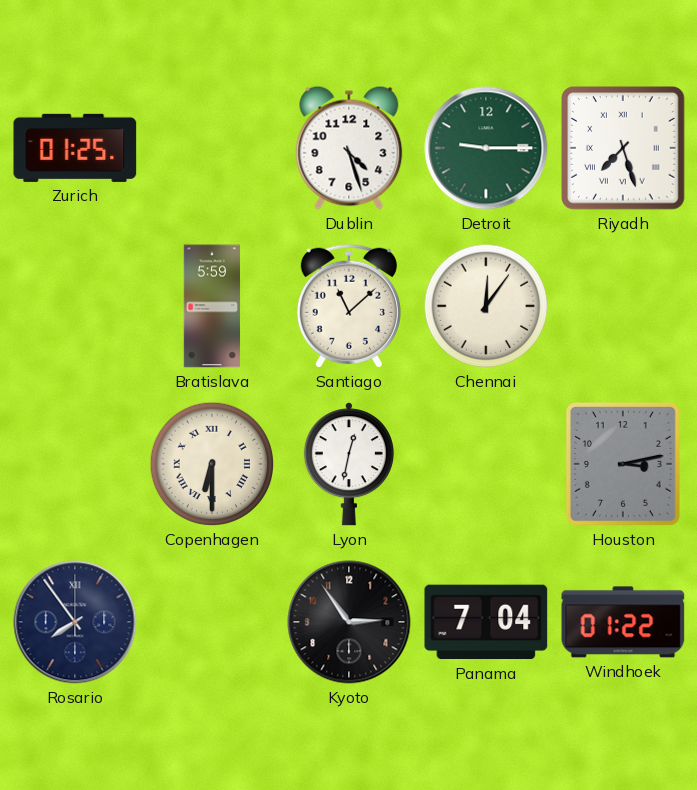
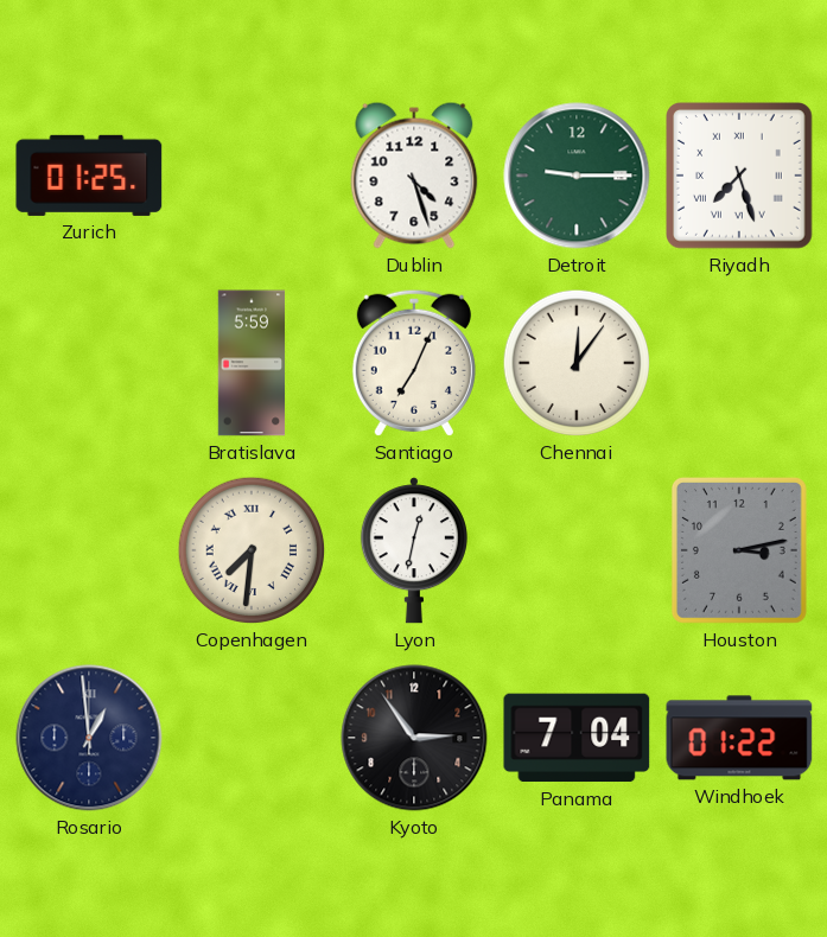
Santiago: 11:08 -> 7:04 (414, 363)
Copenhagen: 6:30 -> 7:31 (252, 550)
Rosario: 7:54 -> 12:59 (89, 738)
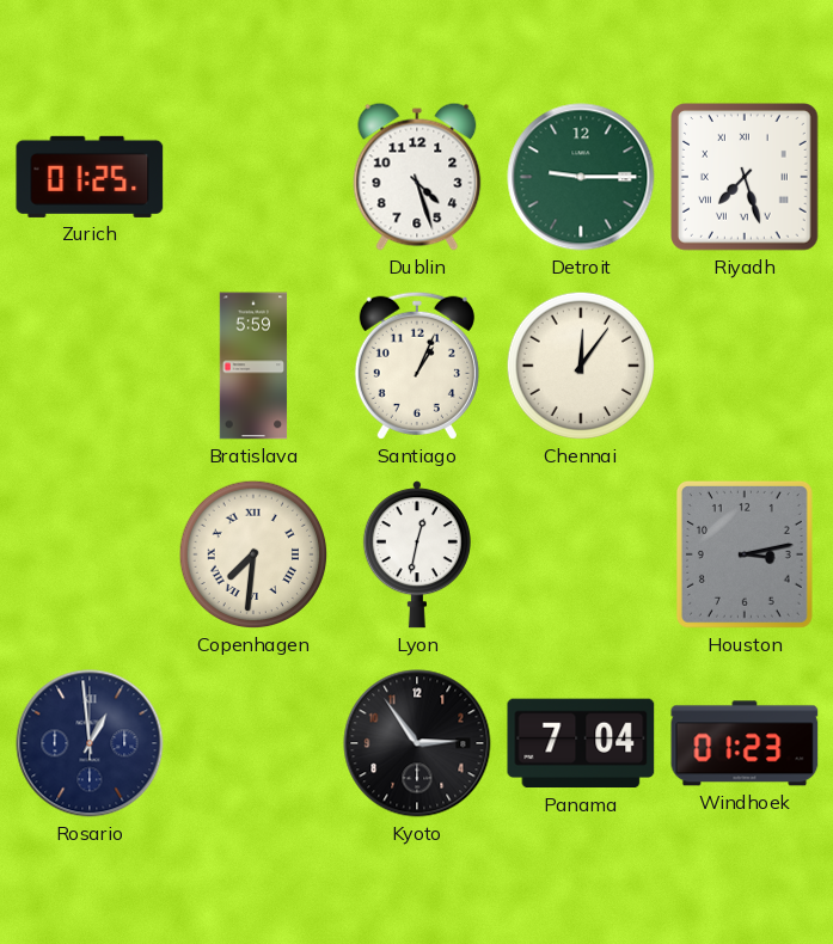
Santiago: 7:04 -> 1:04 (417, 366)
Windhoek: 01:22 -> 01:23 (745, 743)
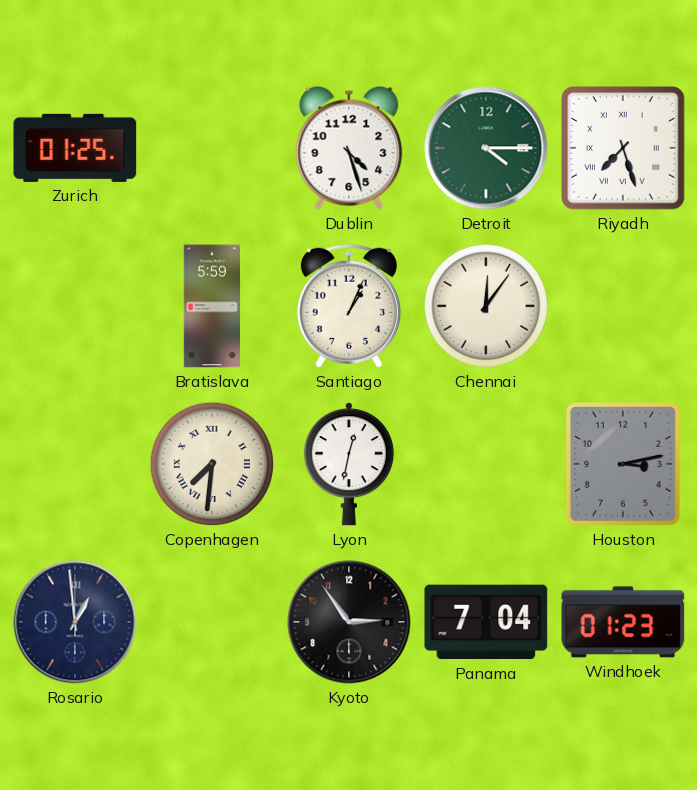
Detroit: 9:15 -> 4:15 (486, 148)
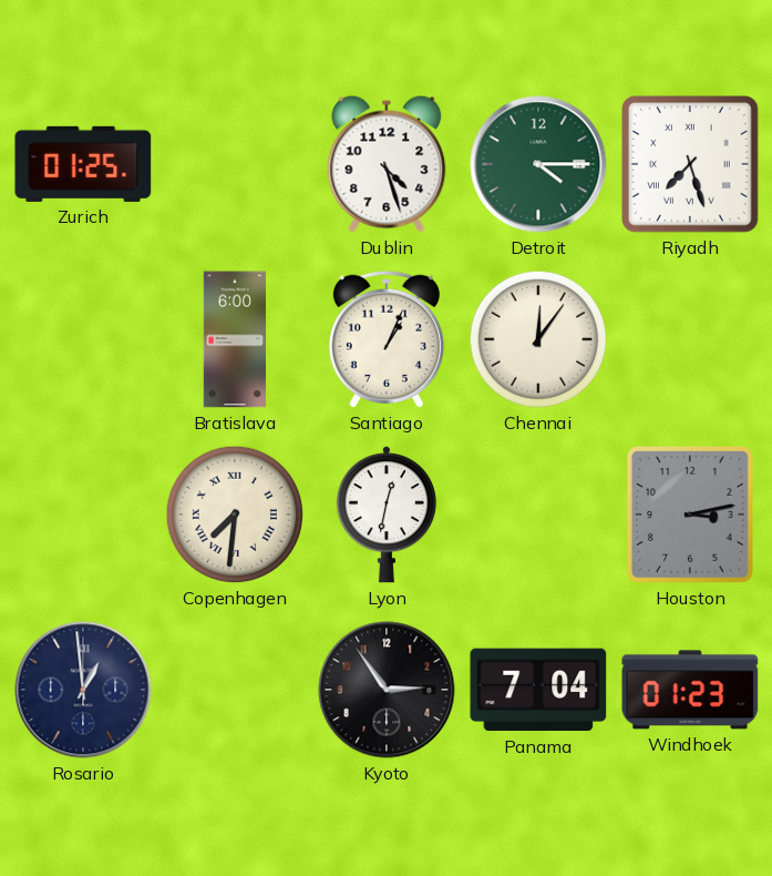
Bratislava: 5:59 -> 6:00 (235, 339)
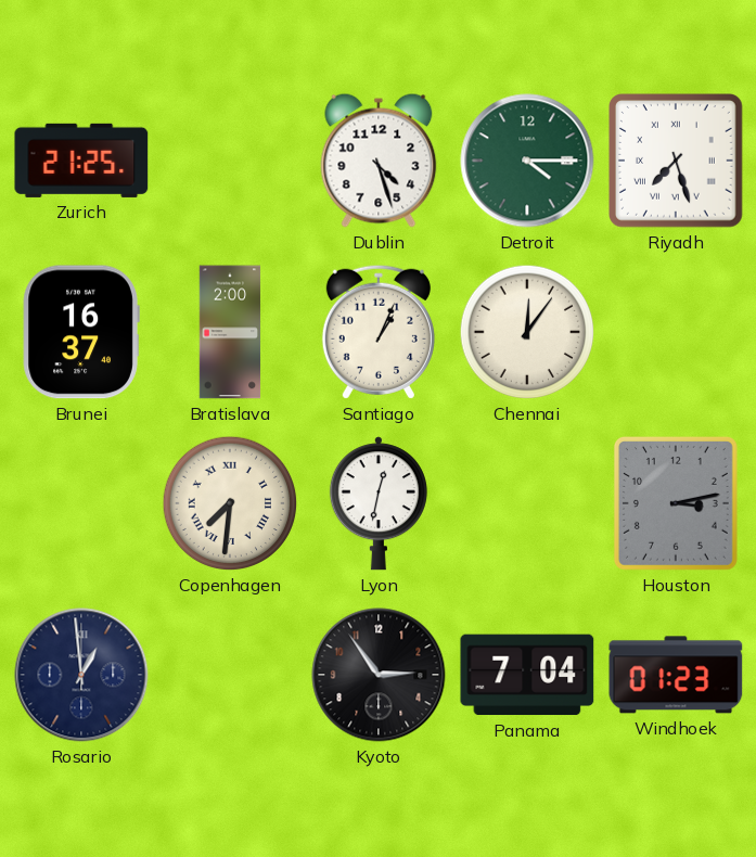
Zurich: 01:25 -> 21:25 (81, 161)
Brunei: none -> 16:37 (81, 332)
Bratislava: 6:00 -> 2:00 (230, 332)
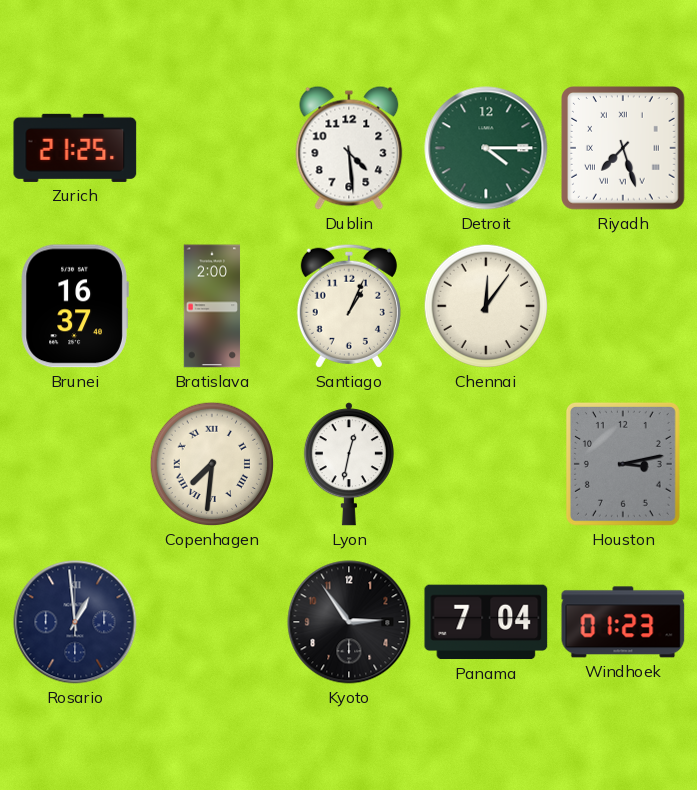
Dublin: 4:27 -> 4:29 (349, 148)
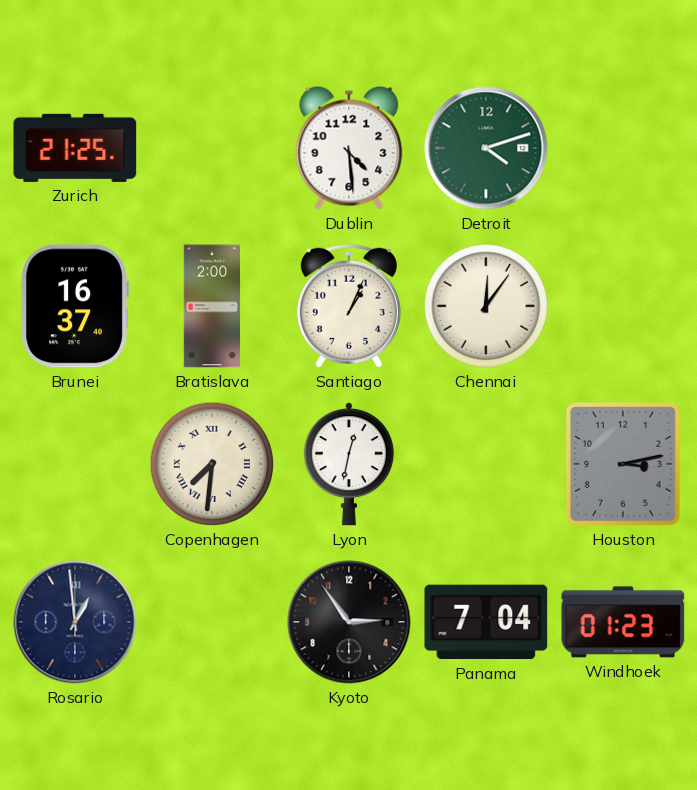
Detroit: 4:15 -> 4:12 (486, 148)
Riyadh: 7:27 -> none (624, 149)
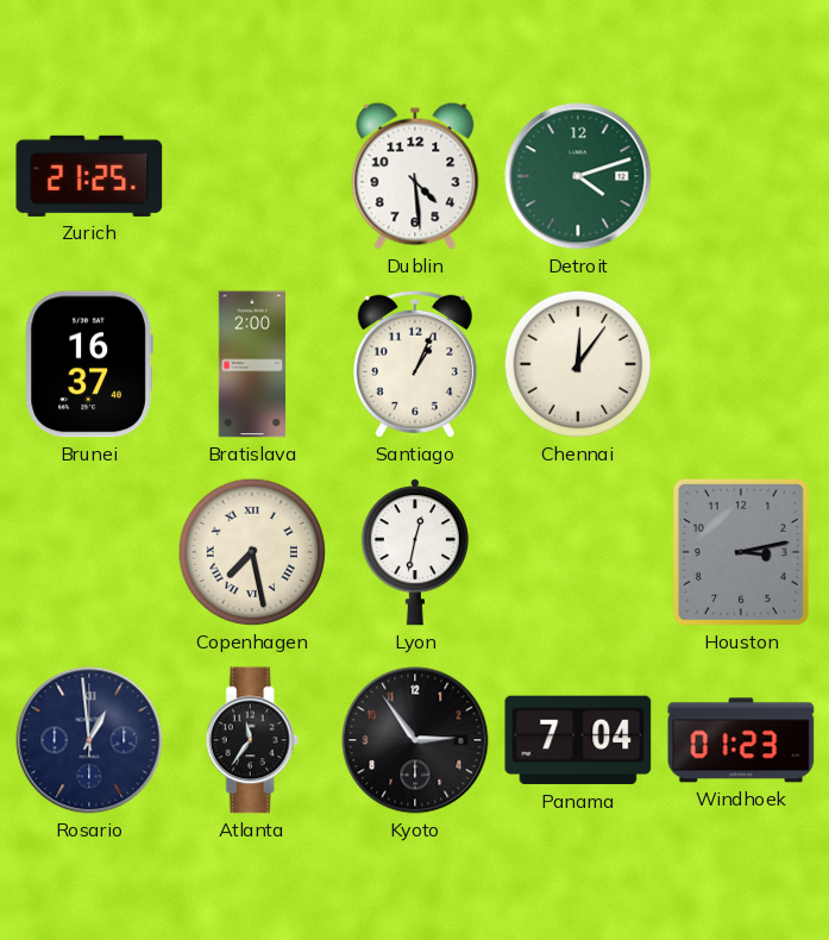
Copenhagen: 7:31 -> 7:28 (252, 552)
Atlanta: none -> 11:36 (252, 740)
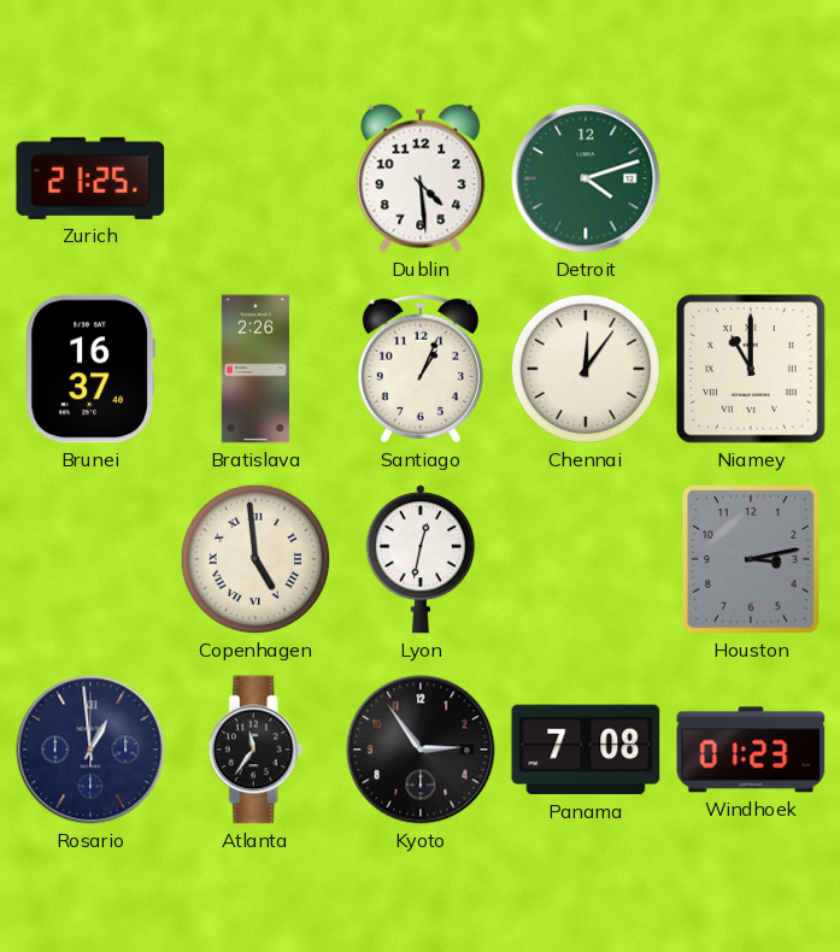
Bratislava: 2:00 -> 2:26 (255, 369)
Niamey: none -> 11:00 (752, 370)
Copenhagen: 7:28 -> 4:59 (255, 559)
Panama: 7:04 -> 7:08 (586, 750)
